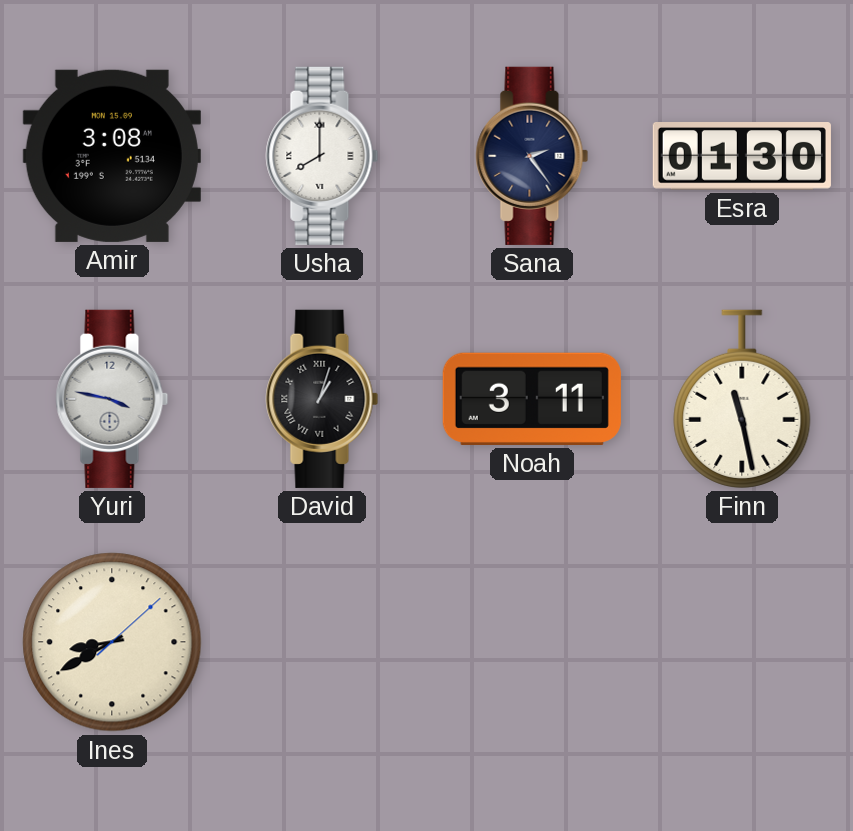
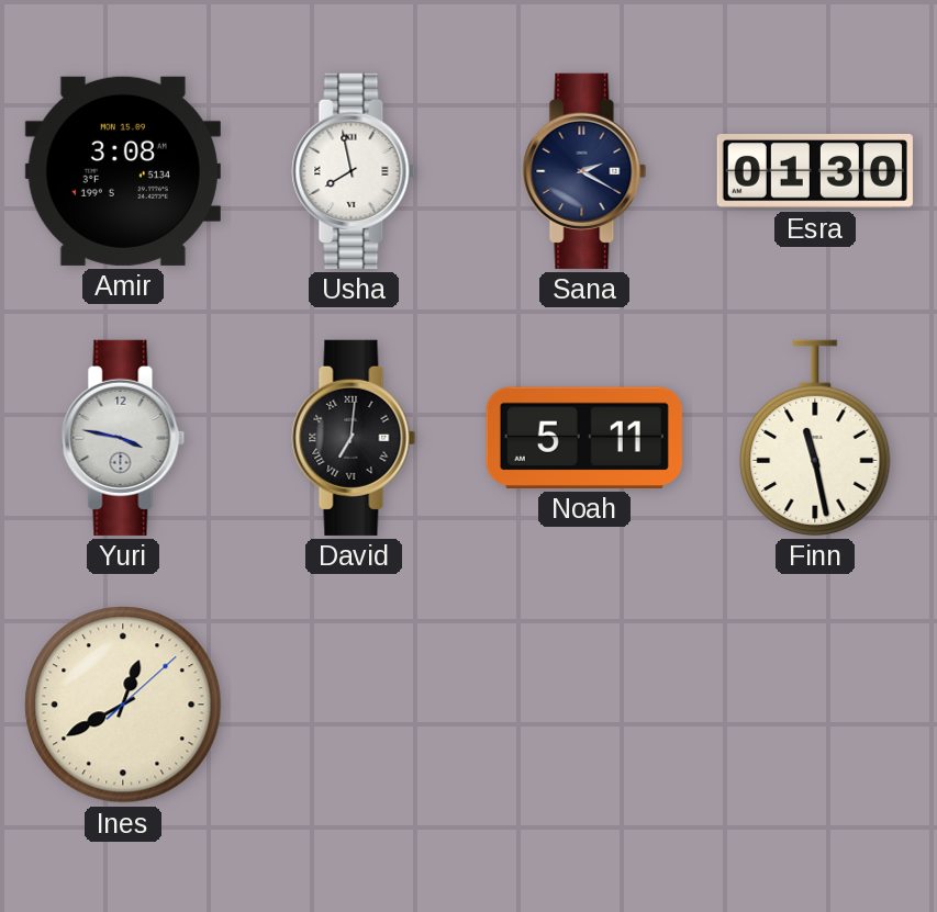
Usha: 8:00 -> 7:58 (354, 171)
Sana: 2:24 -> 2:20 (584, 171)
David: 1:03 -> 7:01 (354, 438)
Noah: 3:11 -> 5:11 (584, 438)
Ines: 8:40 -> 12:40 (123, 705)
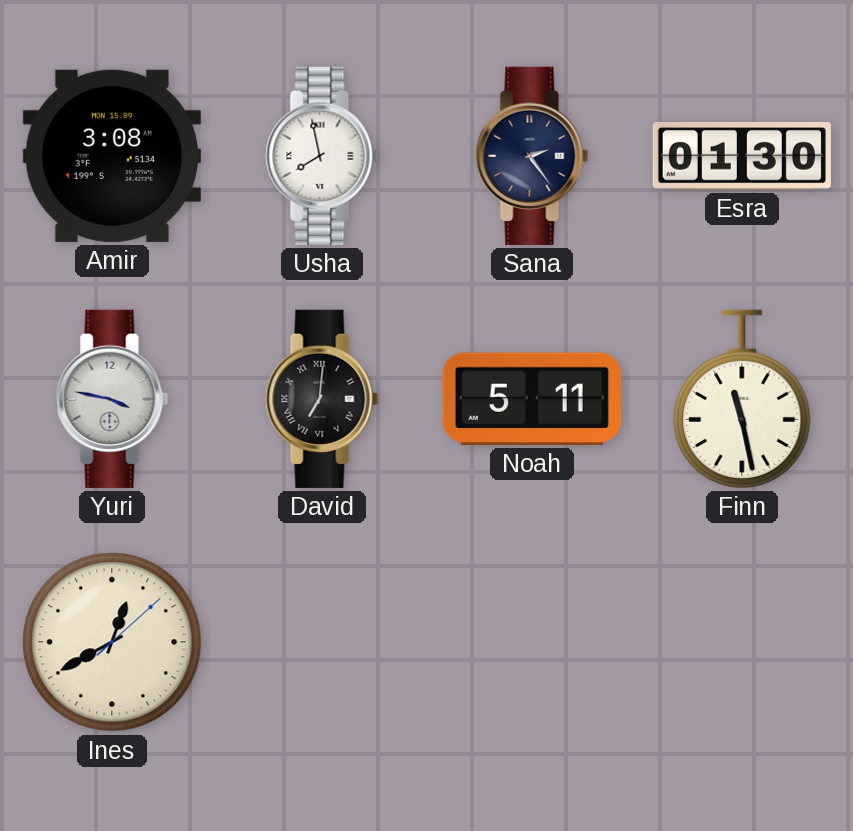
Sana: 2:20 -> 2:24 (532, 156)
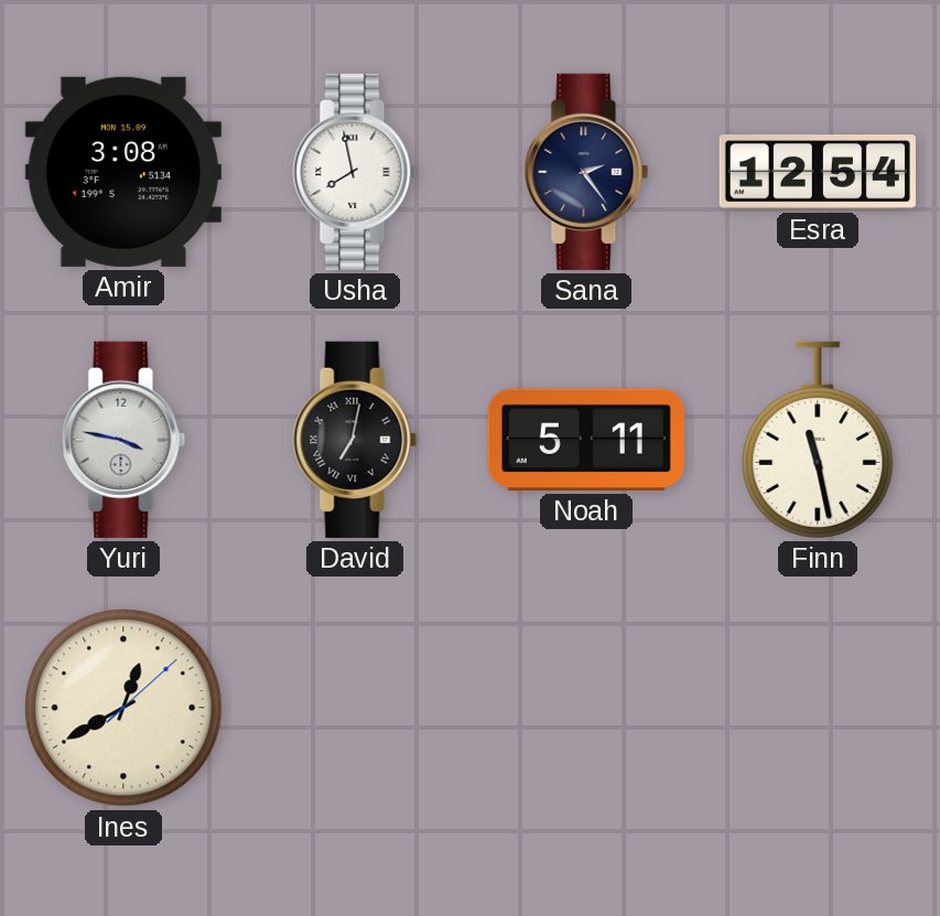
Esra: 01:30 -> 12:54 (818, 173)
David: 7:01 -> 7:02 (355, 440)
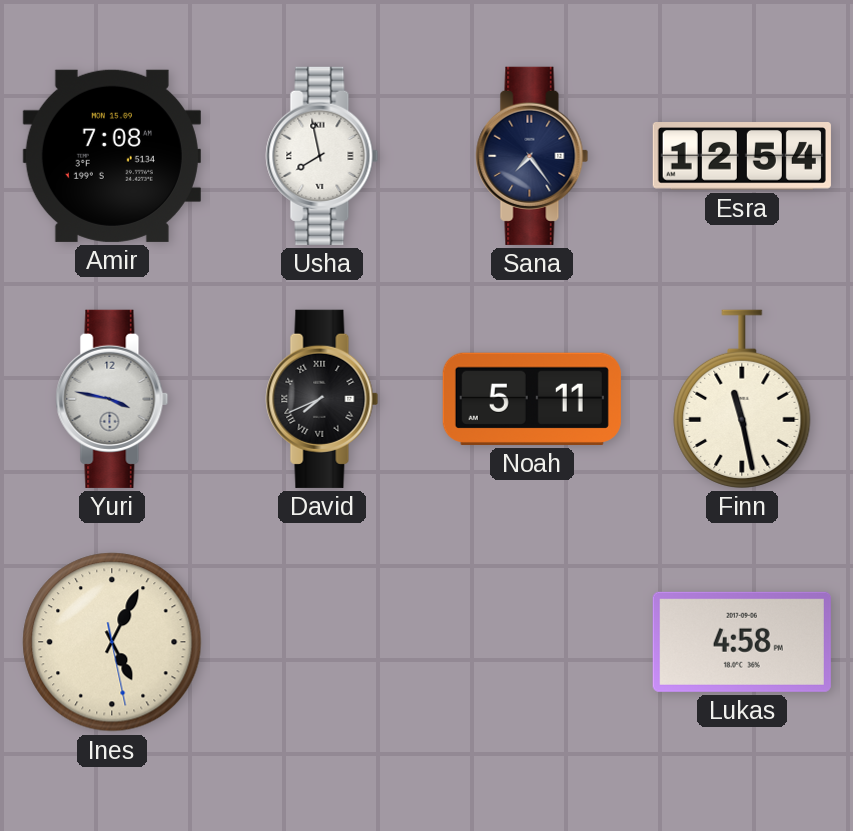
Amir: 3:08 -> 7:08 (112, 156)
Sana: 2:24 -> 7:24 (532, 156)
David: 7:02 -> 7:41 (322, 399)
Ines: 12:40 -> 5:04 (112, 642)
Lukas: none -> 4:58 (742, 642)
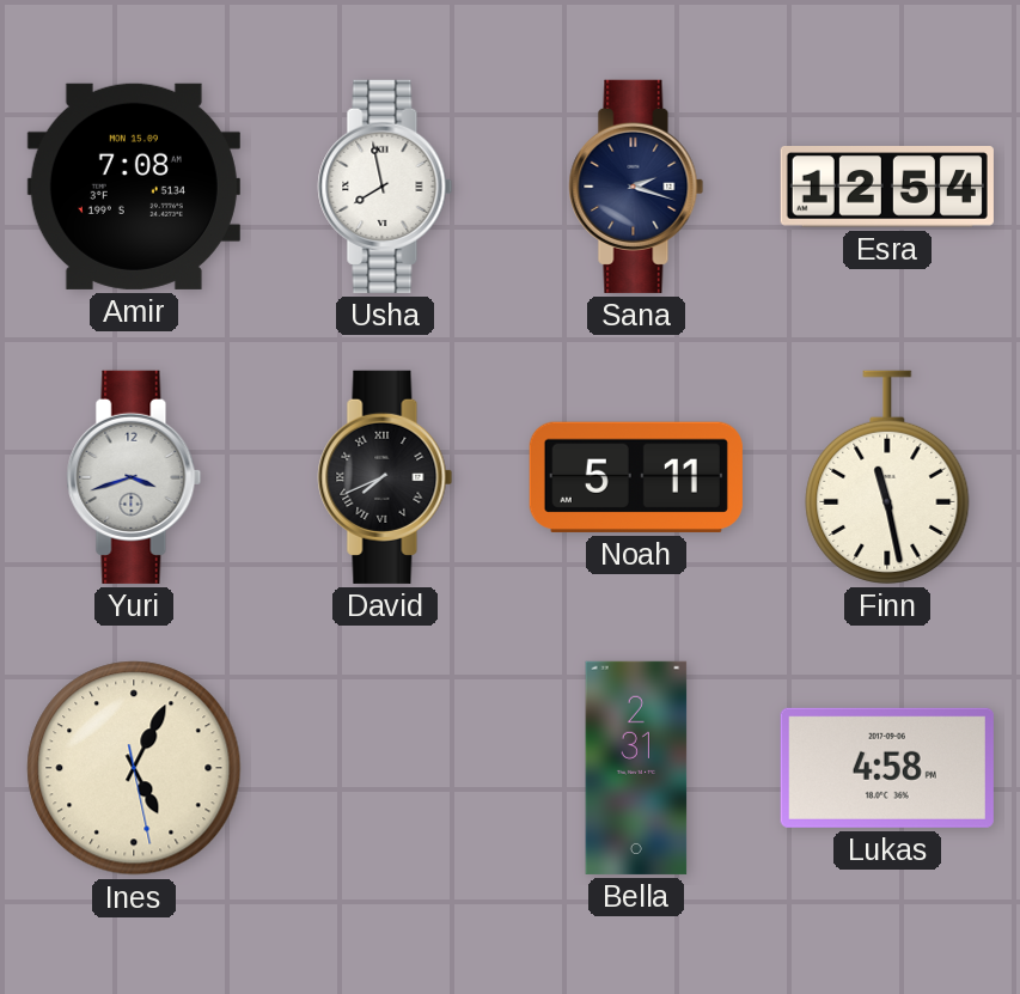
Sana: 7:24 -> 2:18 (636, 187)
Yuri: 3:47 -> 3:42 (134, 477)
Bella: none -> 2:31 (636, 768)
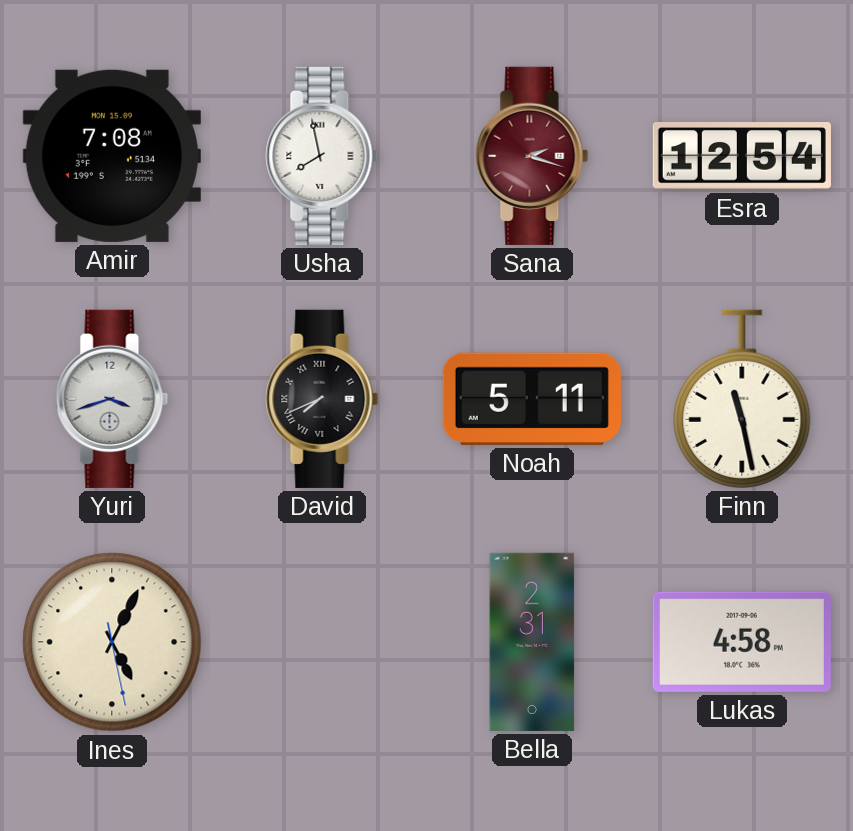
Sana dial: navy -> burgundy (532, 156)
